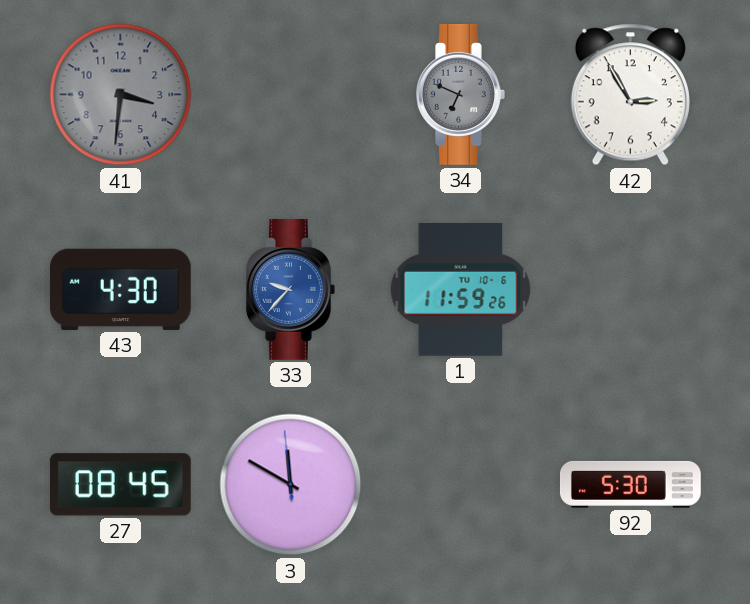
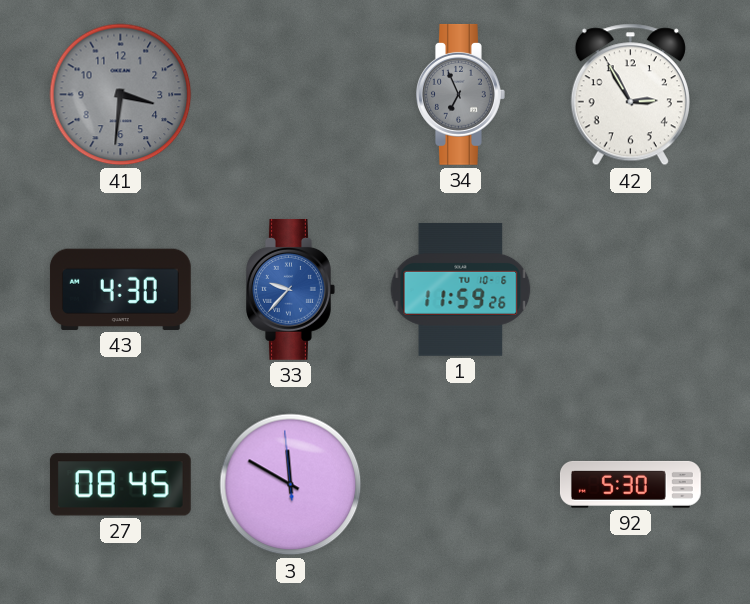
34: 6:49 -> 6:56 (461, 94)
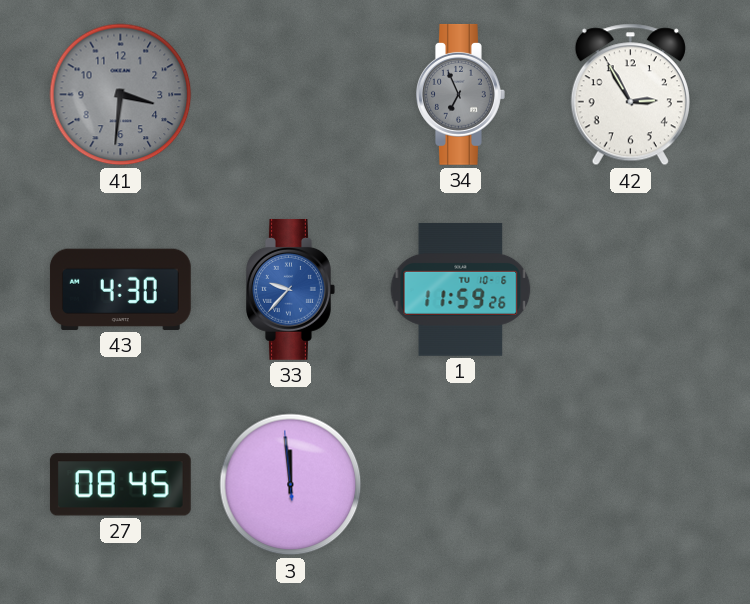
3: 11:49 -> 11:58 (291, 485)
92: 5:30 -> none (630, 484)
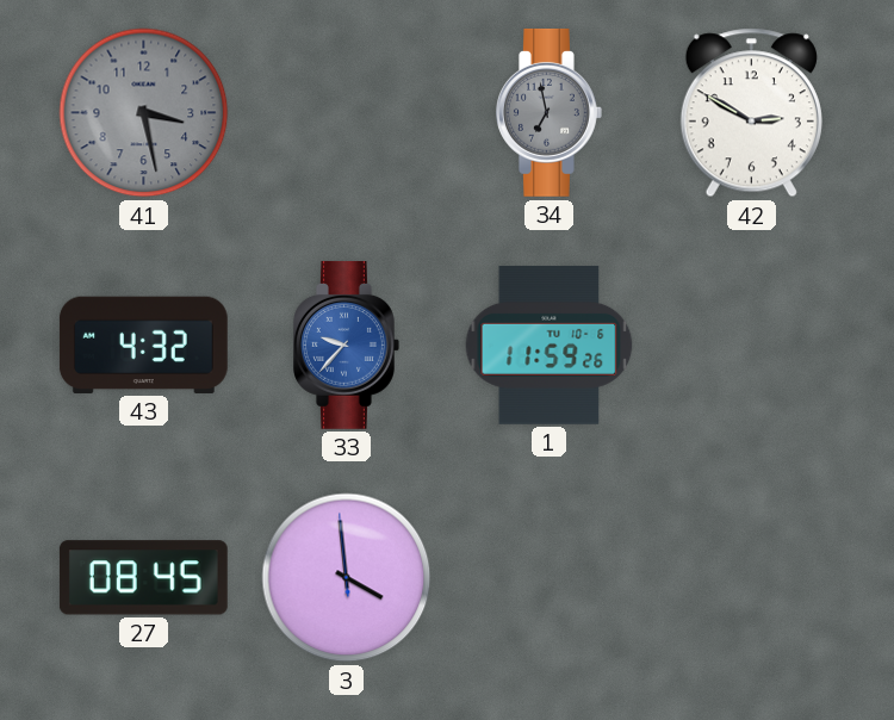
41: 3:31 -> 3:28 (144, 113)
34: 6:56 -> 6:58 (550, 112)
42: 2:55 -> 2:50 (751, 113)
43: 4:30 -> 4:32 (143, 345)
3: 11:58 -> 3:58 (347, 578)
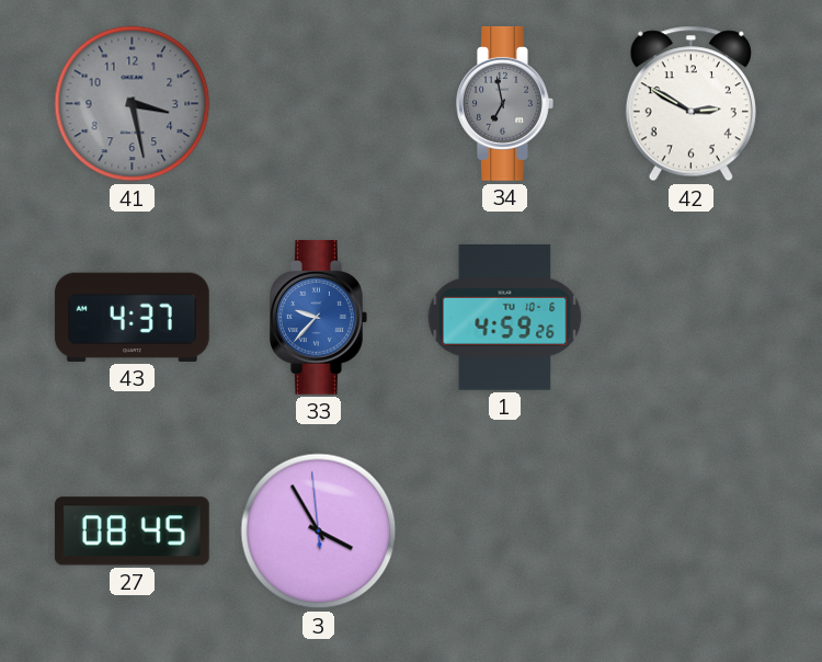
43: 4:32 -> 4:37 (132, 317)
1: 11:59 -> 4:59 (505, 317)
3: 3:58 -> 3:54 (319, 532)
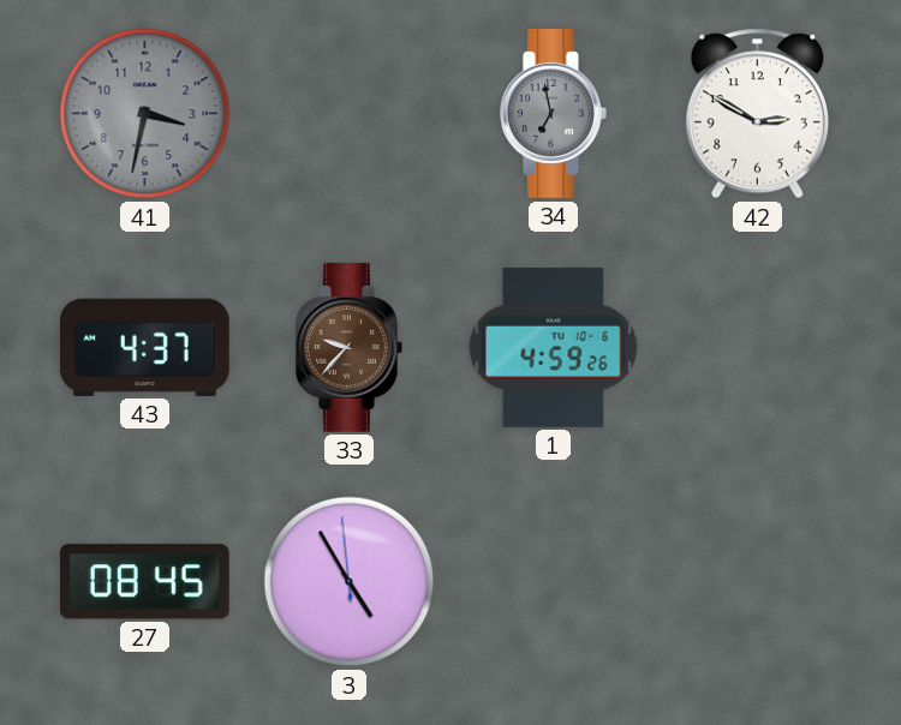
41: 3:28 -> 3:32 (145, 114)
33 dial: blue -> brown (350, 347)
3: 3:54 -> 4:54 (350, 582)
